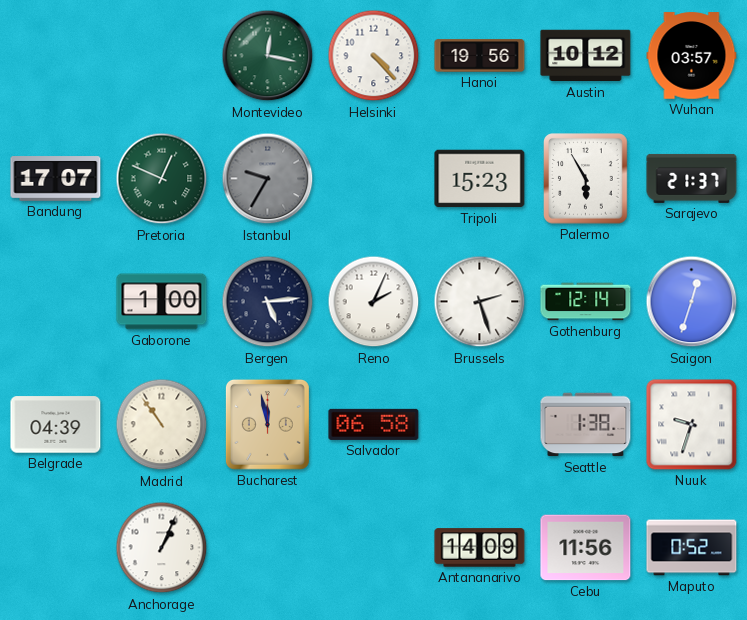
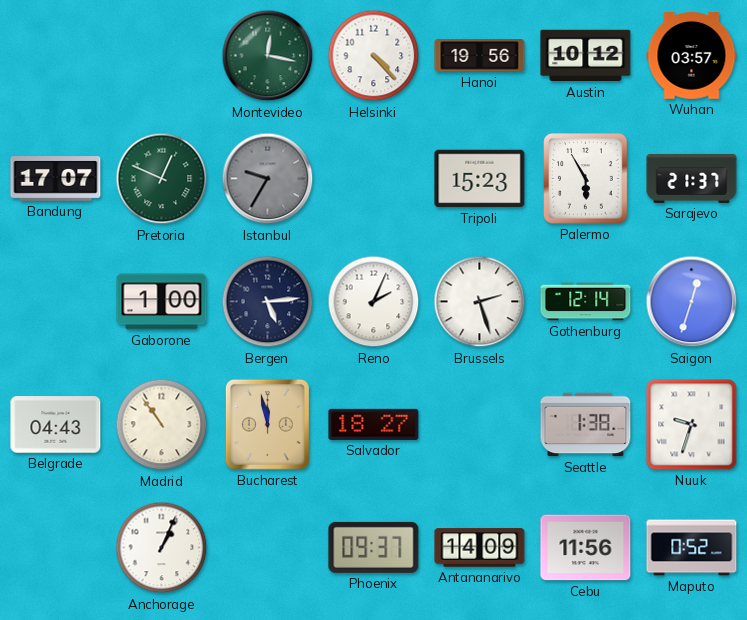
Belgrade: 04:39 -> 04:43 (56, 425)
Salvador: 06:58 -> 18:27 (374, 424)
Phoenix: none -> 09:37 (374, 547)
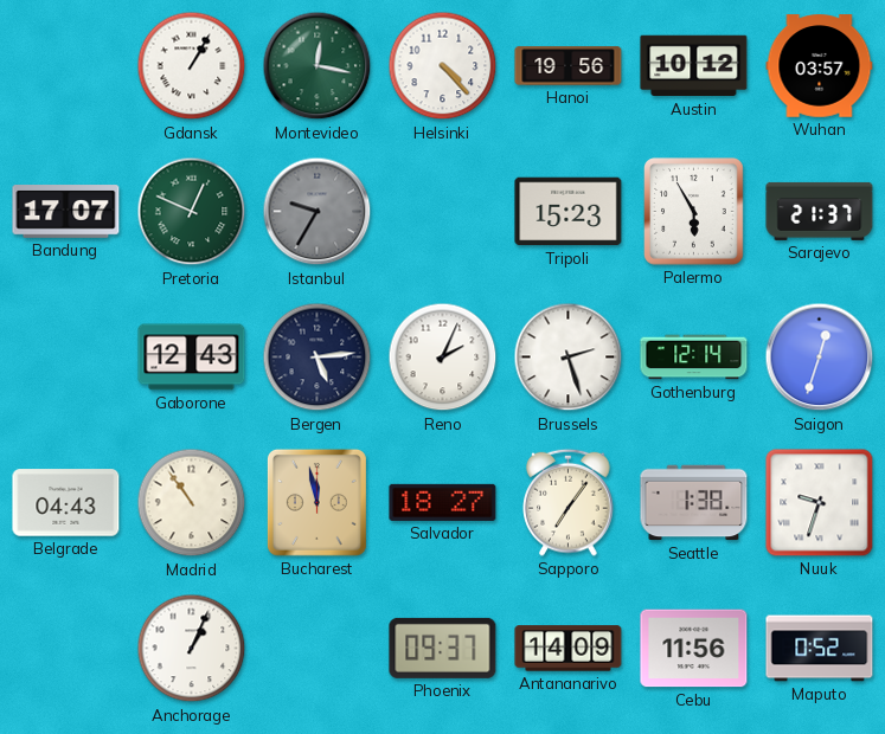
Gdansk: none -> 1:05 (192, 66)
Gaborone: 1:00 -> 12:43 (192, 358)
Sapporo: none -> 7:06 (569, 502)
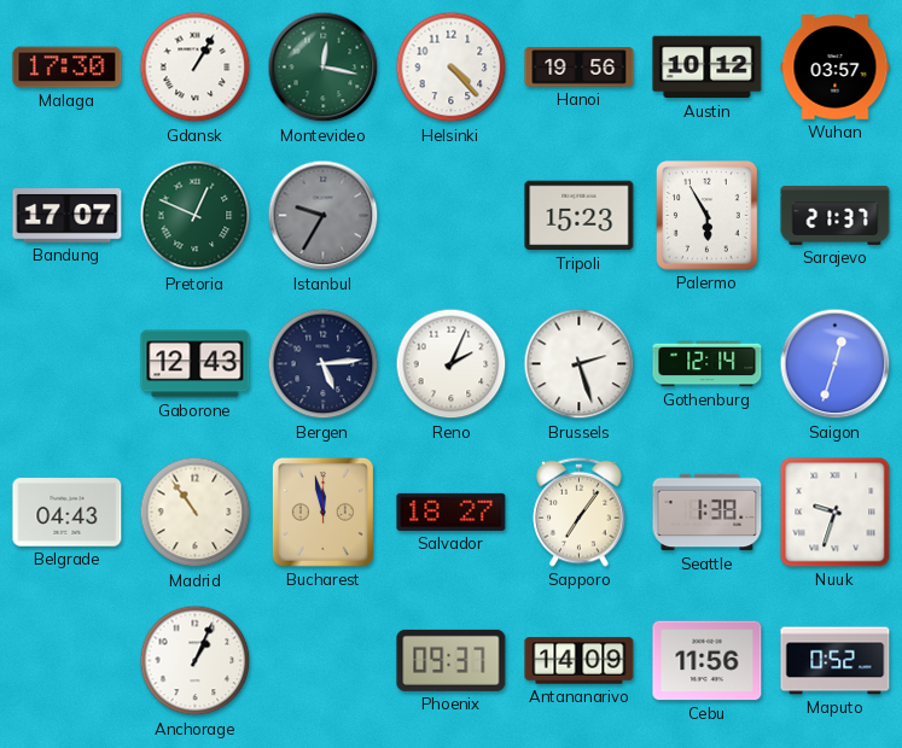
Malaga: none -> 17:30 (68, 68)
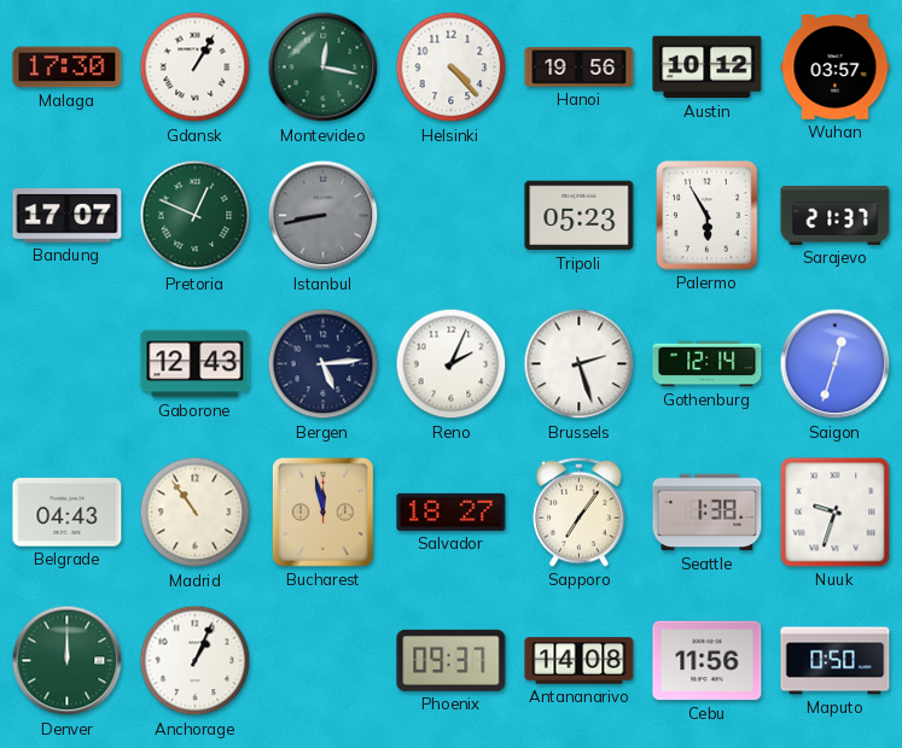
Istanbul: 9:35 -> 8:43 (324, 216)
Tripoli: 15:23 -> 05:23 (580, 216)
Denver: none -> 12:00 (68, 661)
Antananarivo: 14:09 -> 14:08 (580, 661)
Maputo: 0:52 -> 0:50 (836, 661)
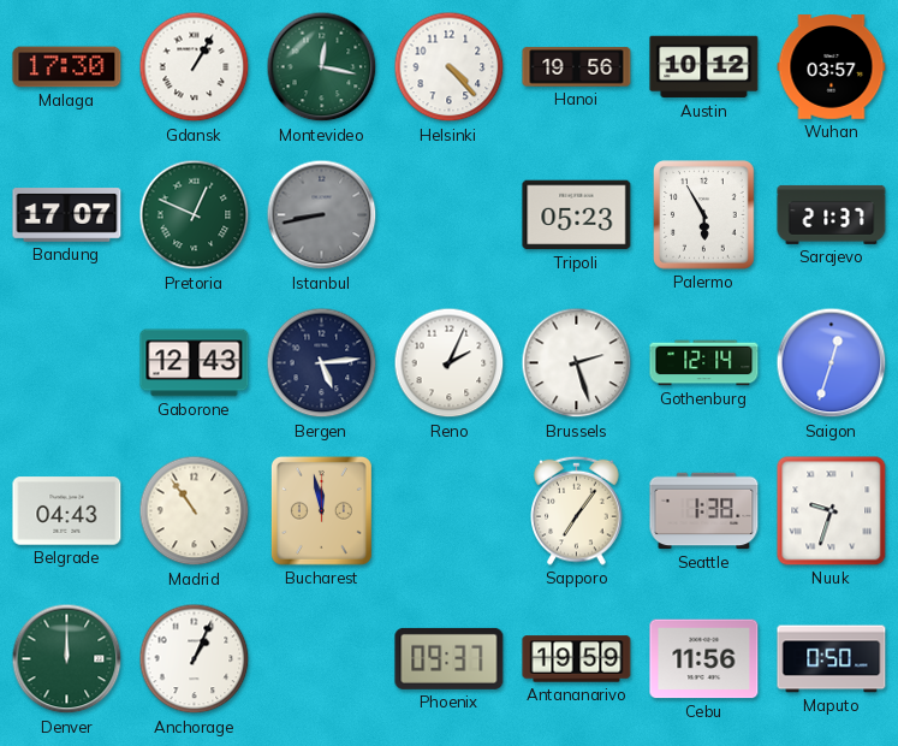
Salvador: 18:27 -> none (452, 512)
Antananarivo: 14:08 -> 19:59 (577, 659)
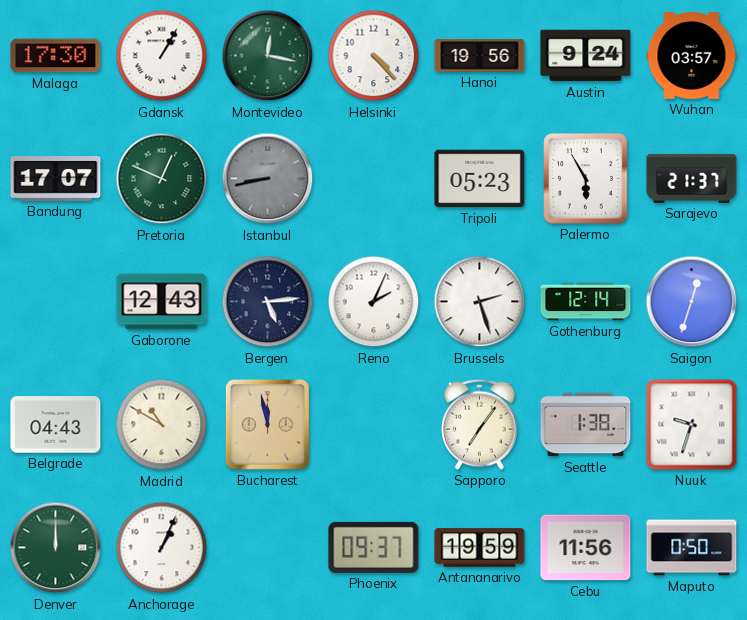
Austin: 10:12 -> 9:24 (586, 56)
Madrid: 10:54 -> 10:50 (162, 425)
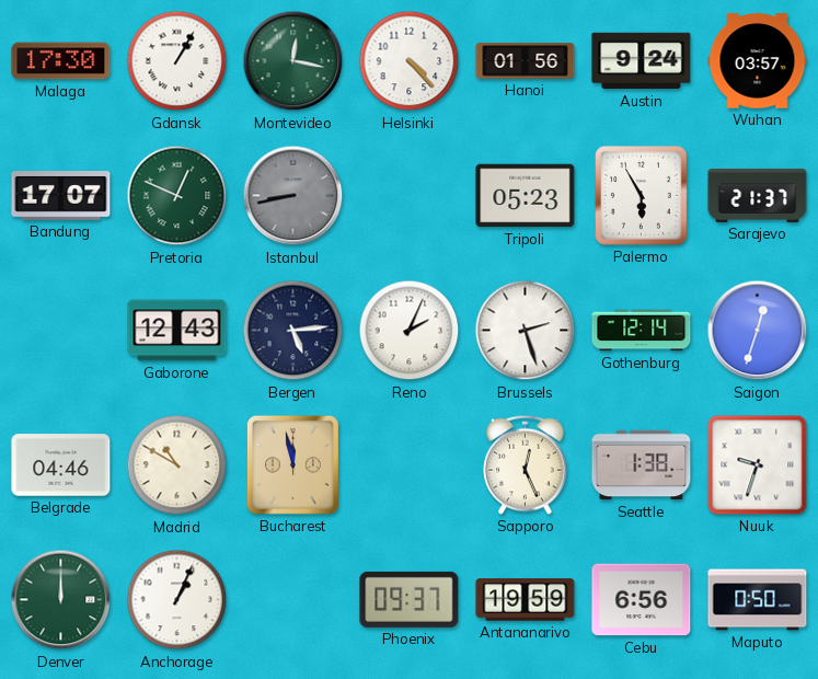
Hanoi: 19:56 -> 01:56 (526, 61)
Belgrade: 04:43 -> 04:46 (61, 465)
Sapporo: 7:06 -> 12:26 (526, 464)
Cebu: 11:56 -> 6:56 (642, 600)
